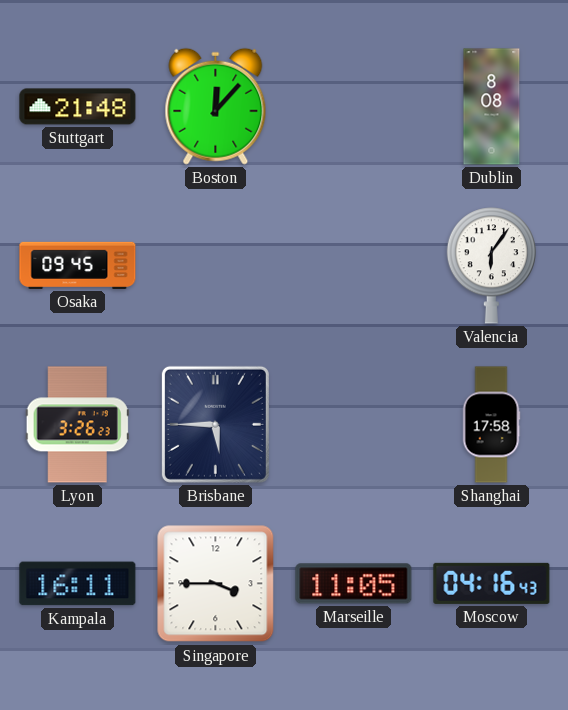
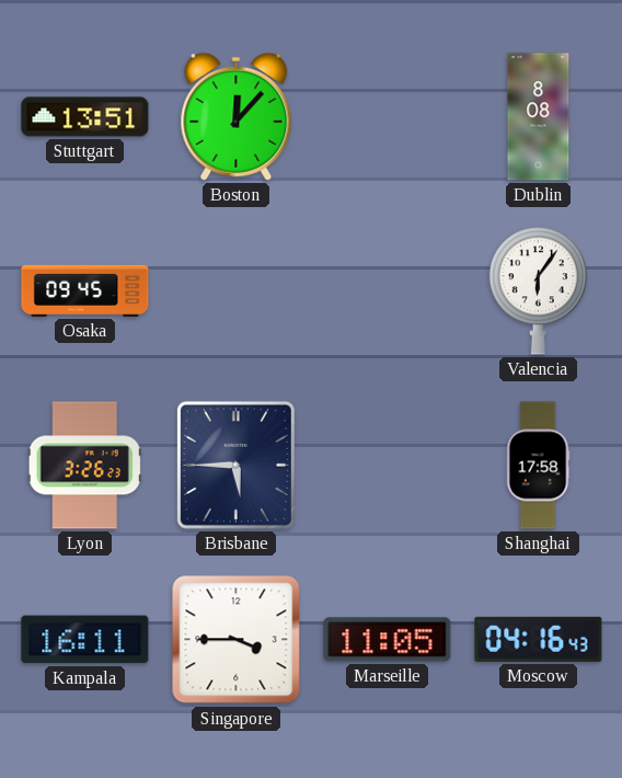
Stuttgart: 21:48 -> 13:51 (85, 117)
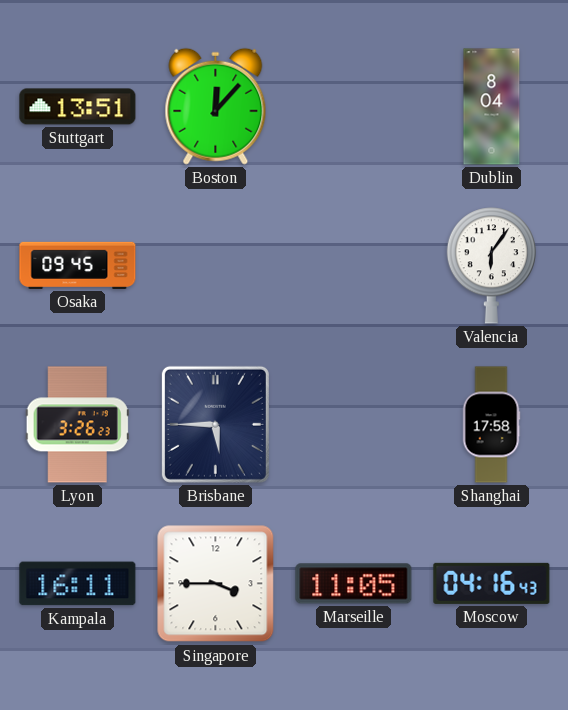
Dublin: 8:08 -> 8:04 (492, 107)
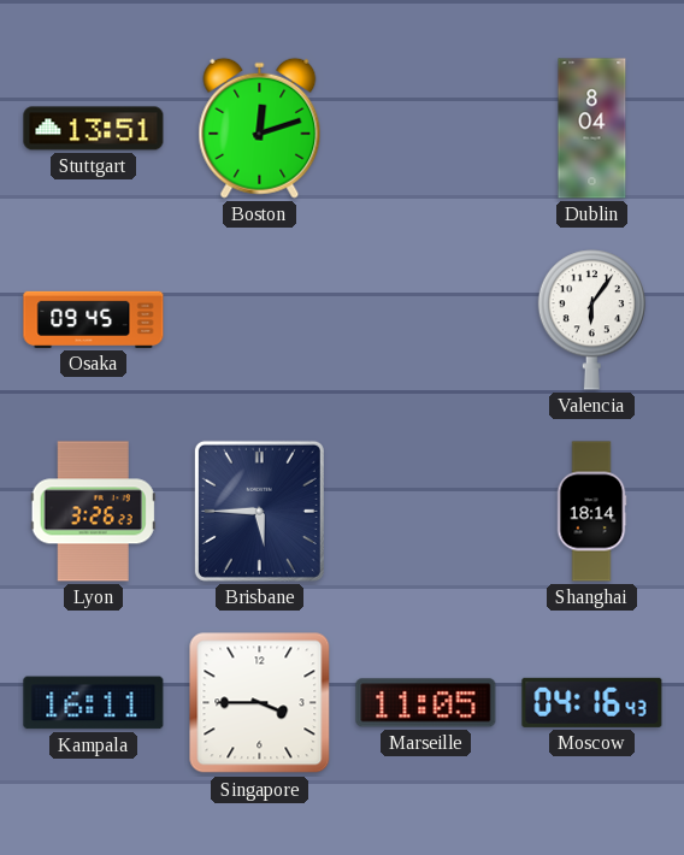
Boston: 12:07 -> 12:12 (260, 128)
Shanghai: 17:58 -> 18:14 (591, 512)
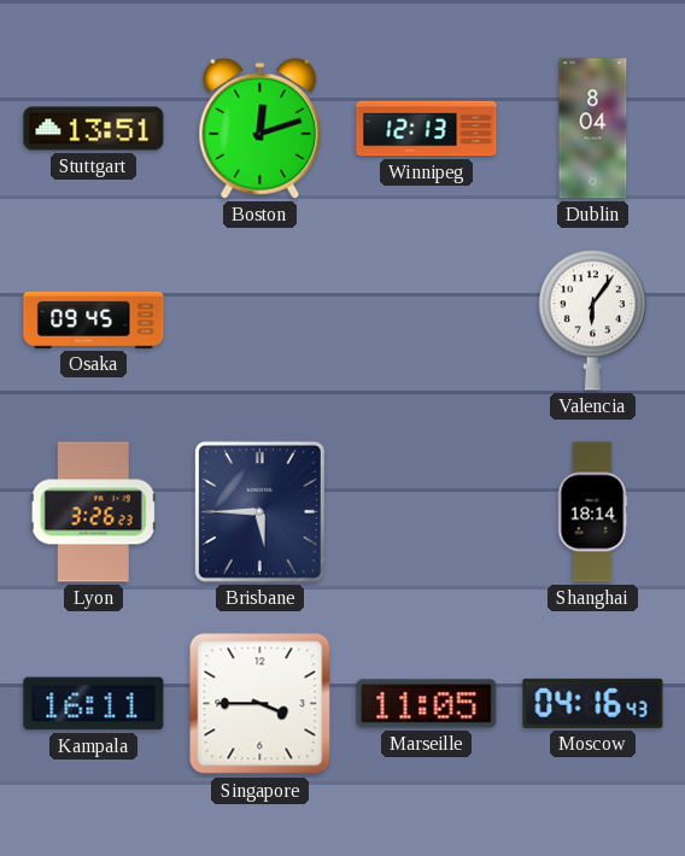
Winnipeg: none -> 12:13 (427, 129)
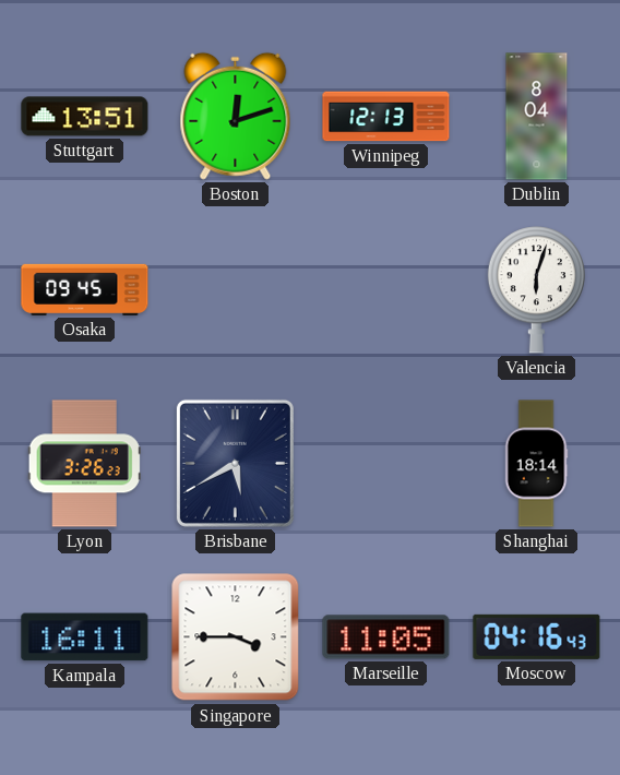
Valencia: 6:06 -> 6:03 (536, 290)
Brisbane: 5:45 -> 5:40 (235, 463)
